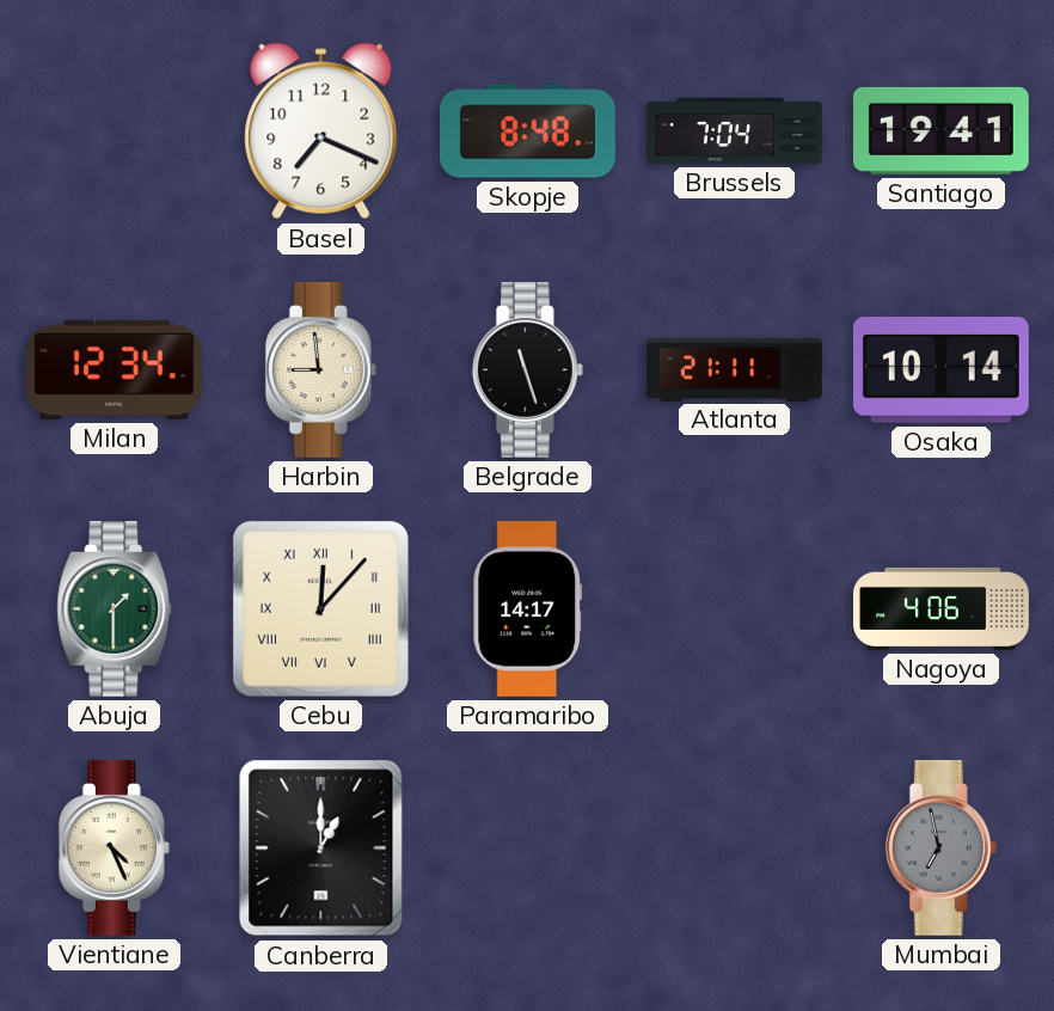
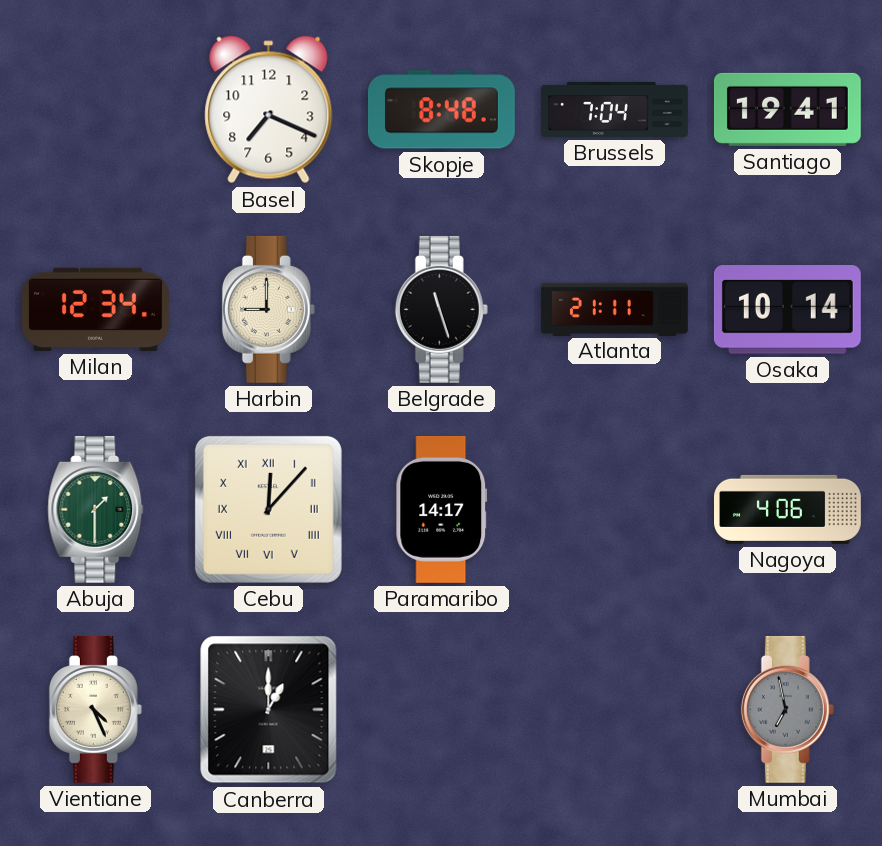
Harbin: 8:59 -> 9:00 (268, 309)
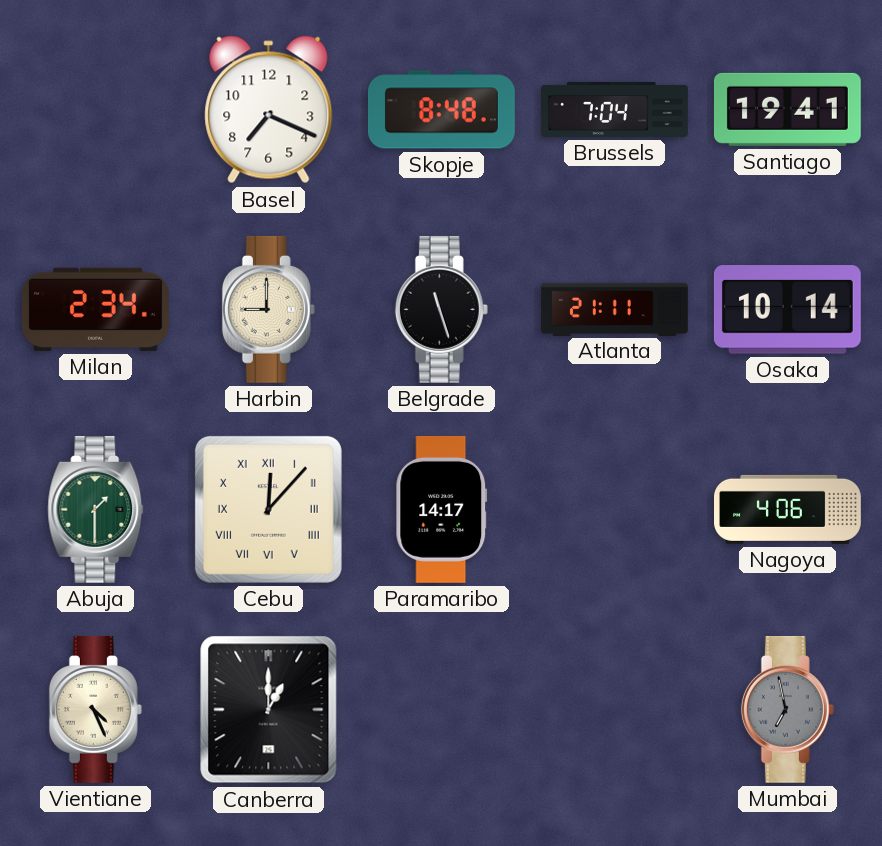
Milan: 12:34 -> 2:34 (95, 309)
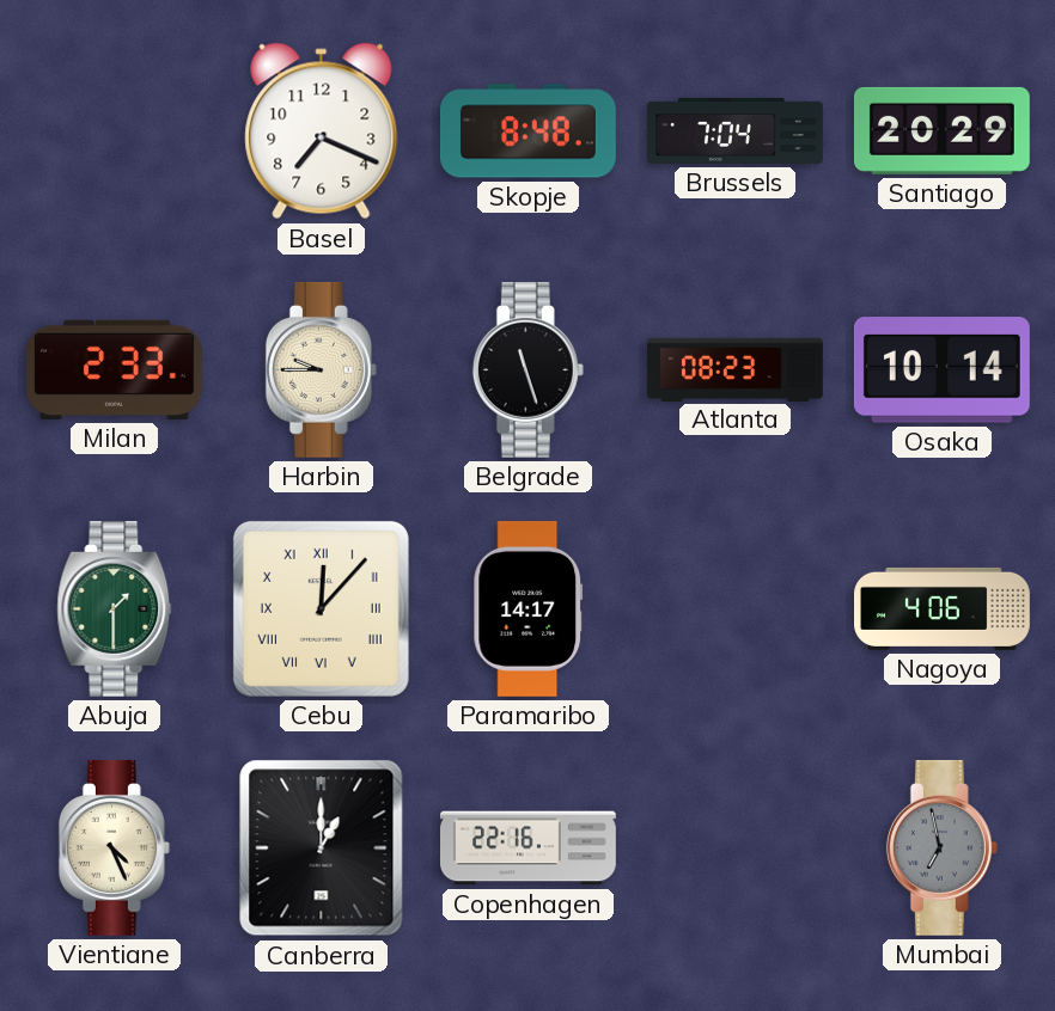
Santiago: 19:41 -> 20:29 (941, 130)
Milan: 2:34 -> 2:33 (114, 369)
Harbin: 9:00 -> 9:45 (321, 369)
Atlanta: 21:11 -> 08:23 (734, 369)
Copenhagen: none -> 22:16 (529, 848)
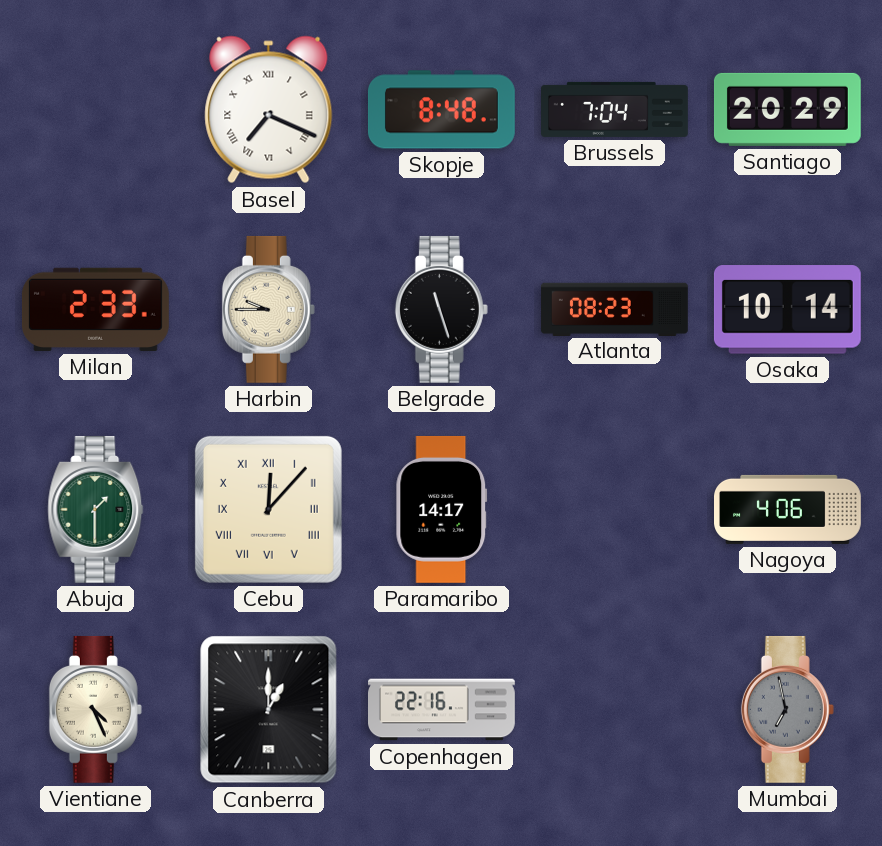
Basel numerals: Arabic -> Roman (269, 110)
